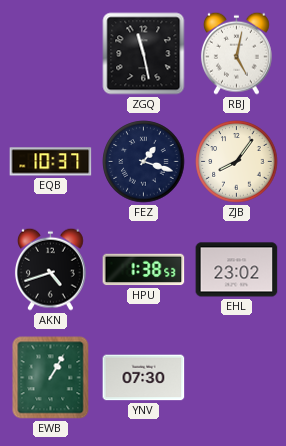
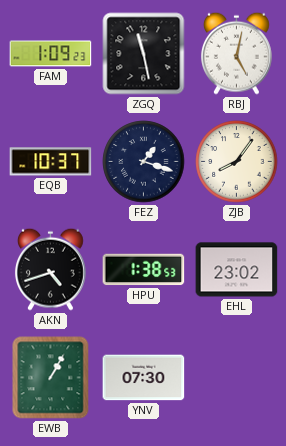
FAM: none -> 1:09 (51, 54)
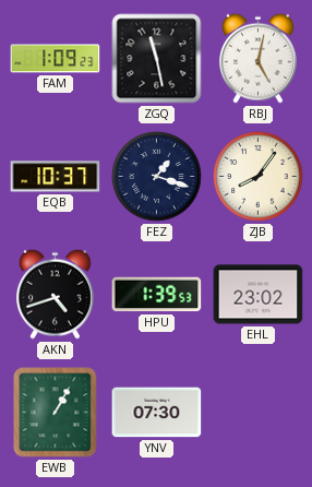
HPU: 1:38 -> 1:39 (157, 295)
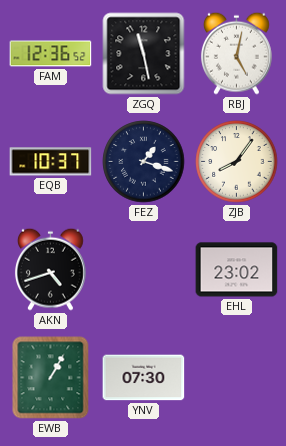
FAM: 1:09 -> 12:36 (51, 54)
HPU: 1:39 -> none (157, 295)
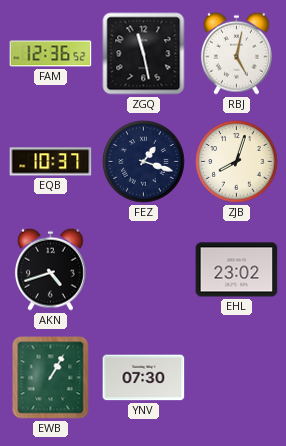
ZJB: 8:06 -> 8:03 (237, 162)
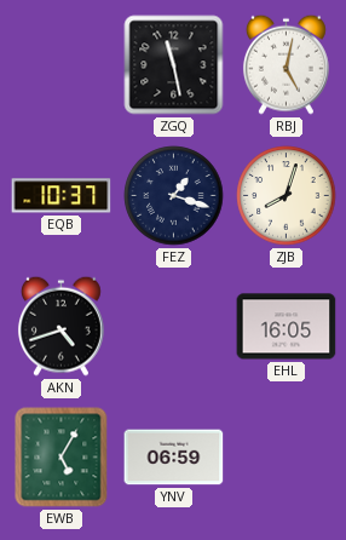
FAM: 12:36 -> none (51, 54)
EHL: 23:02 -> 16:05 (287, 327)
EWB: 1:05 -> 5:05 (62, 458)
YNV: 07:30 -> 06:59 (174, 458)
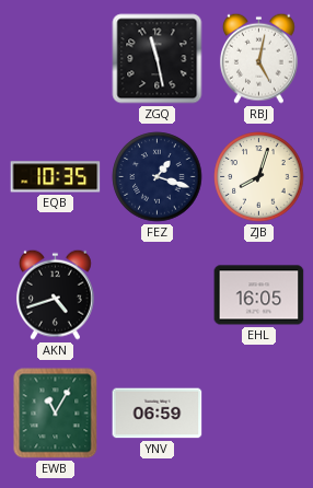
EQB: 10:37 -> 10:35 (56, 177)
EWB: 5:05 -> 11:05 (56, 414)
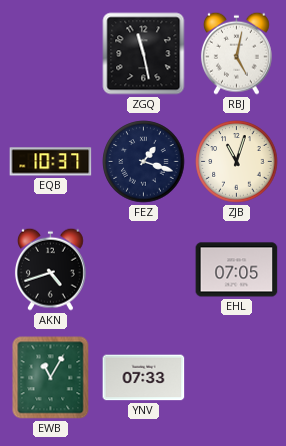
EQB: 10:35 -> 10:37 (51, 162)
ZJB: 8:03 -> 11:03 (237, 162)
EHL: 16:05 -> 07:05 (237, 270)
YNV: 06:59 -> 07:33 (144, 378)
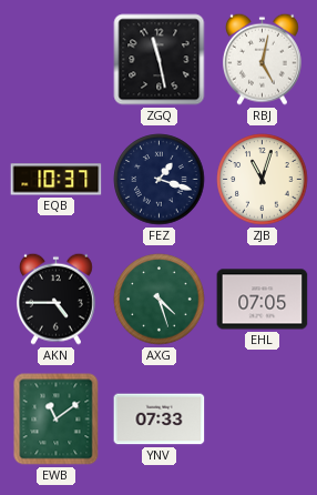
AKN: 4:42 -> 4:45 (55, 299)
AXG: none -> 4:27 (160, 300)
EWB: 11:05 -> 11:09 (57, 420)
